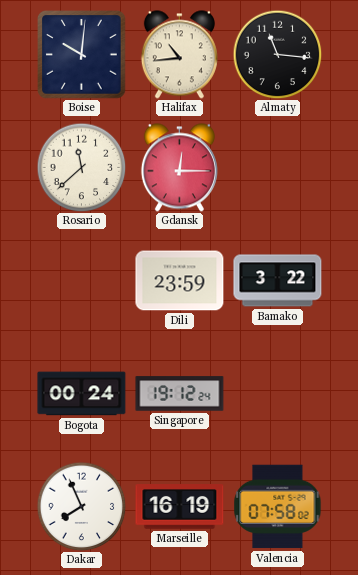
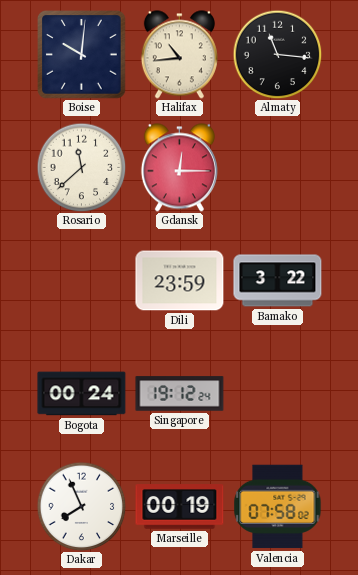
Marseille: 16:19 -> 00:19 (180, 507)
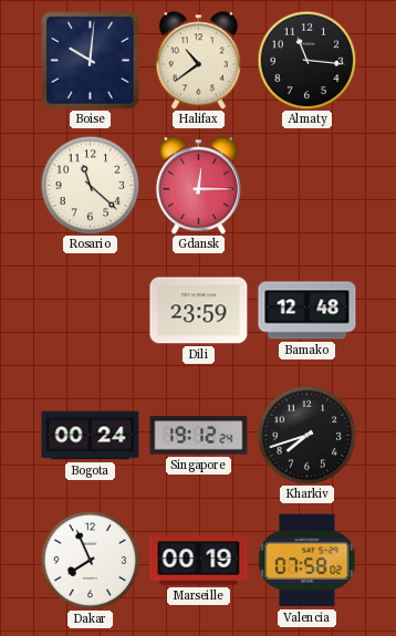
Halifax: 10:44 -> 10:39 (198, 61)
Rosario: 11:38 -> 11:22 (90, 185)
Bamako: 3:22 -> 12:48 (308, 311)
Kharkiv: none -> 7:42 (306, 435)
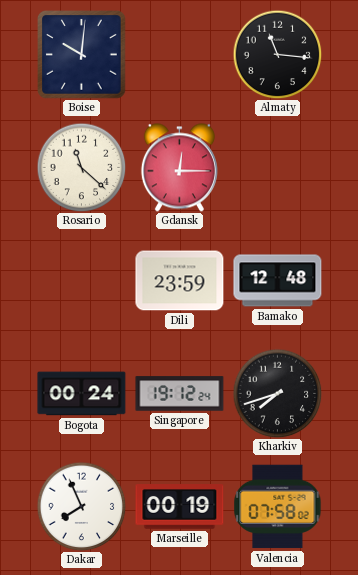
Halifax: 10:39 -> none (198, 61)
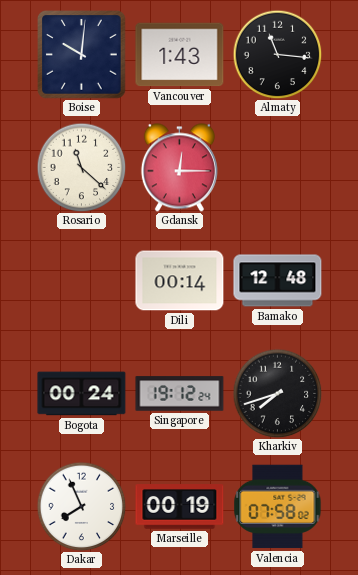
Vancouver: none -> 1:43 (180, 55)
Dili: 23:59 -> 00:14 (180, 281)
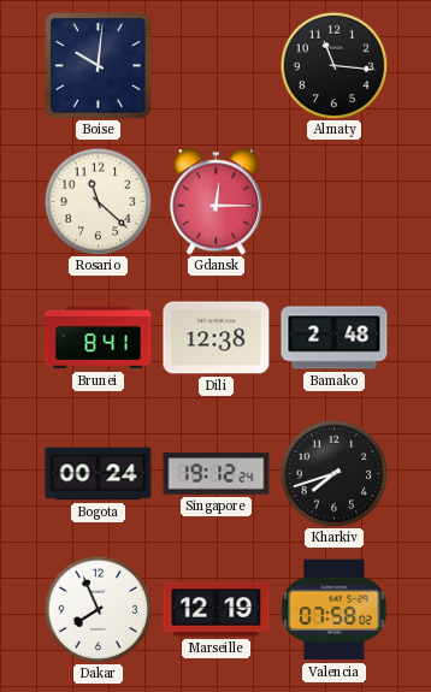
Vancouver: 1:43 -> none (180, 55)
Brunei: none -> 8:41 (99, 338)
Dili: 00:14 -> 12:38 (217, 338)
Bamako: 12:48 -> 2:48 (335, 338)
Marseille: 00:19 -> 12:19 (217, 610)
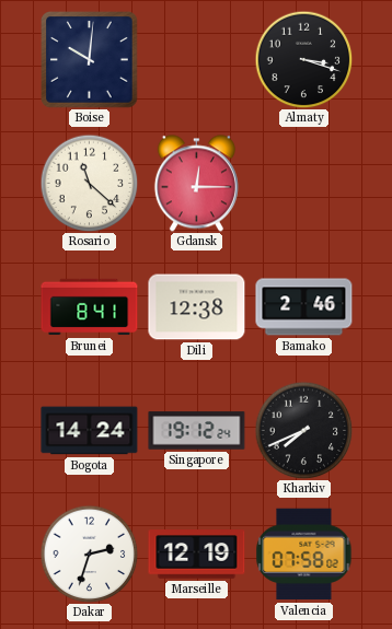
Almaty: 11:16 -> 3:18 (303, 59)
Bamako: 2:48 -> 2:46 (304, 307)
Bogota: 00:24 -> 14:24 (90, 431)
Kharkiv: 7:42 -> 7:41 (303, 430)
Dakar: 7:56 -> 2:33 (89, 554)
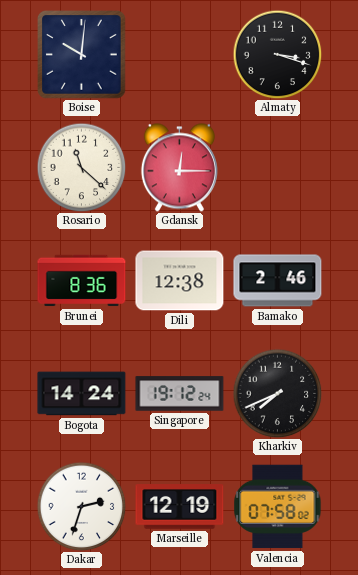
Brunei: 8:41 -> 8:36 (82, 281)
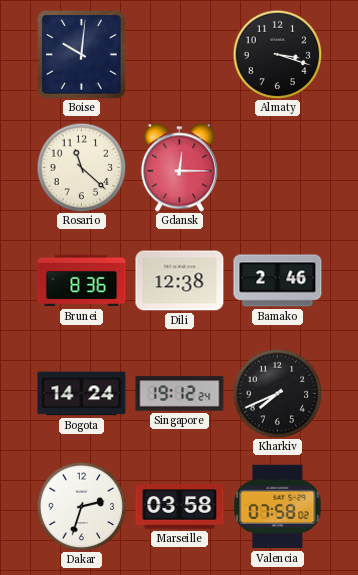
Marseille: 12:19 -> 03:58 (180, 507)
